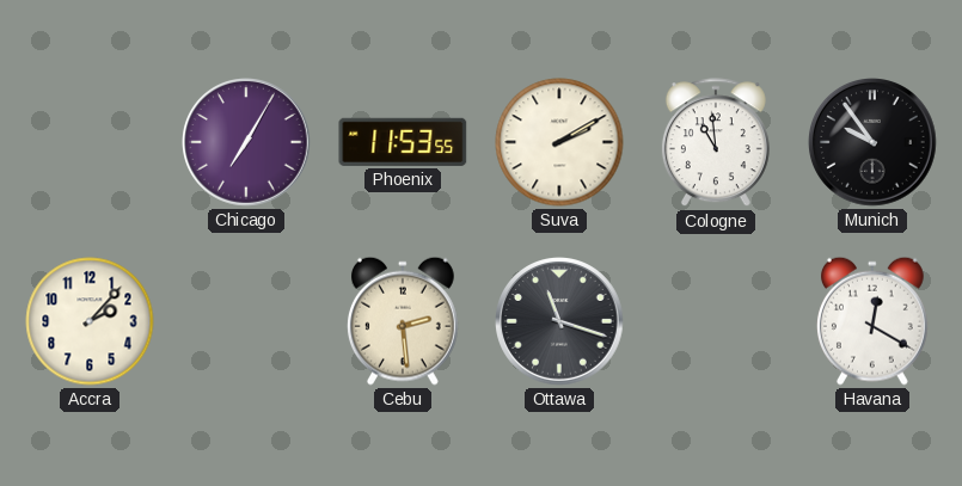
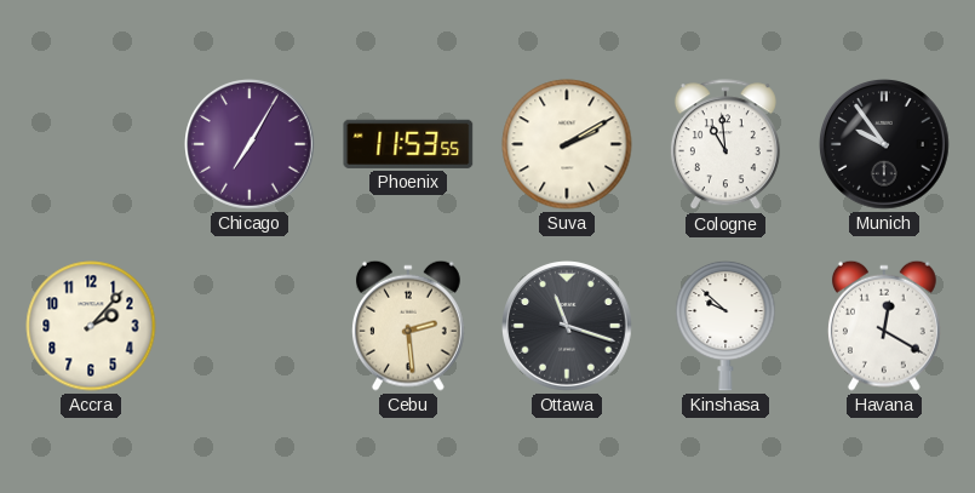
Kinshasa: none -> 9:52 (725, 326)
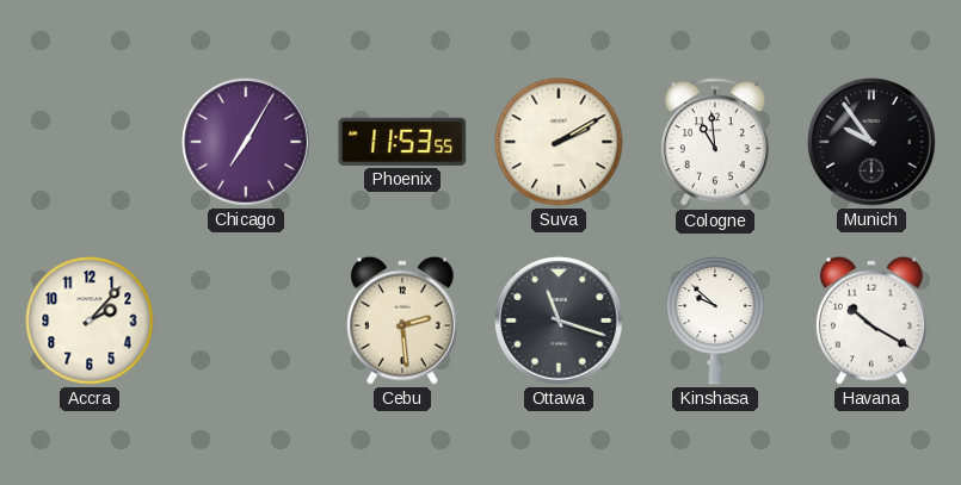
Havana: 12:20 -> 10:20 (871, 321)
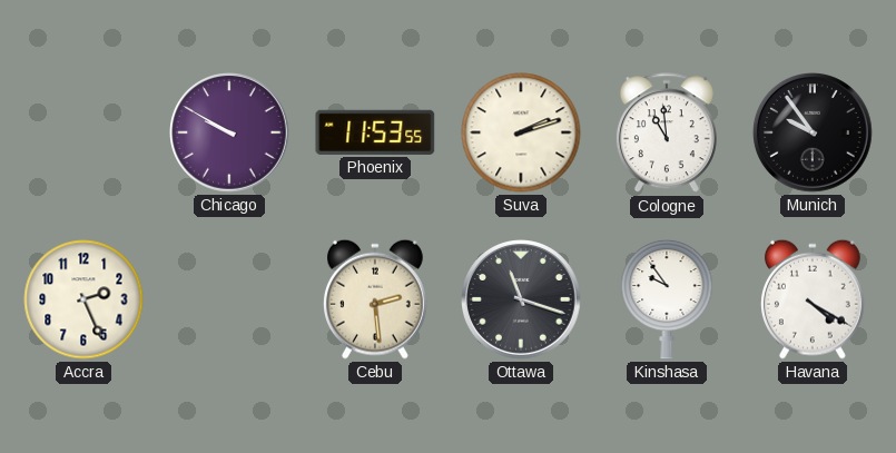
Chicago: 7:05 -> 9:50 (229, 132)
Suva: 2:10 -> 2:12 (521, 132)
Accra: 2:07 -> 2:26 (83, 299)
Kinshasa: 9:52 -> 9:54 (667, 299)
Havana: 10:20 -> 4:20 (813, 299)
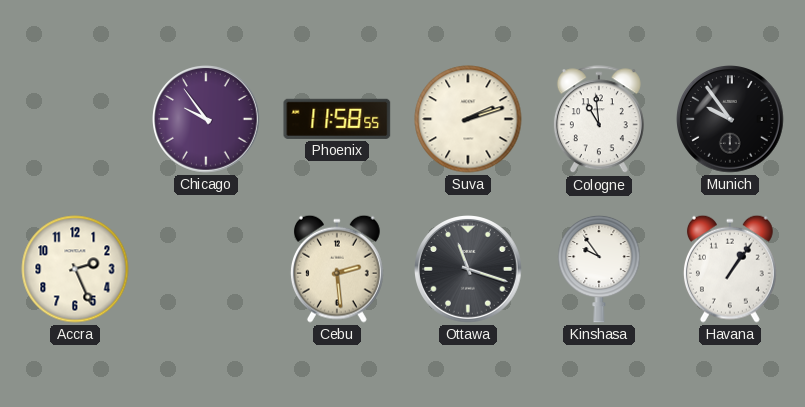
Chicago: 9:50 -> 9:54 (206, 119)
Phoenix: 11:53 -> 11:58 (337, 119)
Havana: 4:20 -> 1:06 (730, 269)
